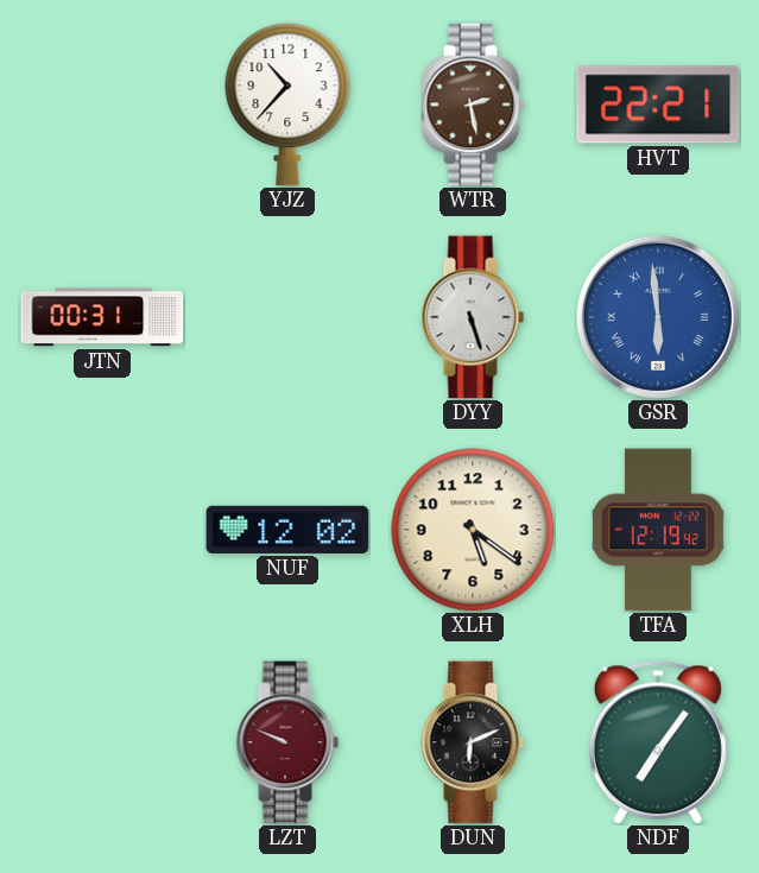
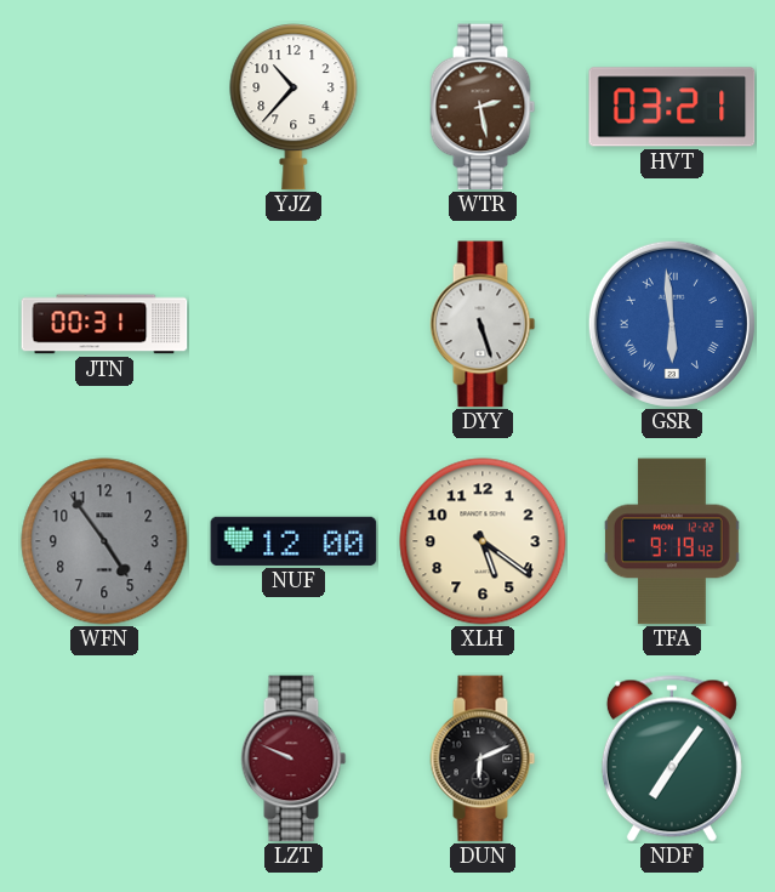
HVT: 22:21 -> 03:21 (672, 107)
WFN: none -> 4:54 (104, 541)
NUF: 12:02 -> 12:00 (294, 541)
TFA: 12:19 -> 9:19 (672, 541)
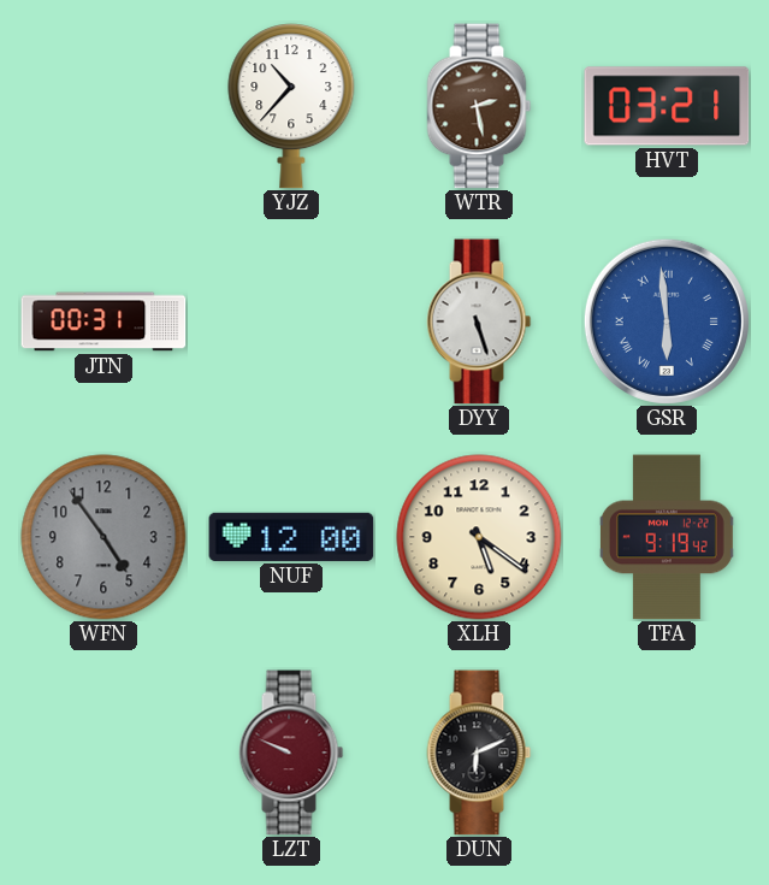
NDF: 7:06 -> none (672, 759)
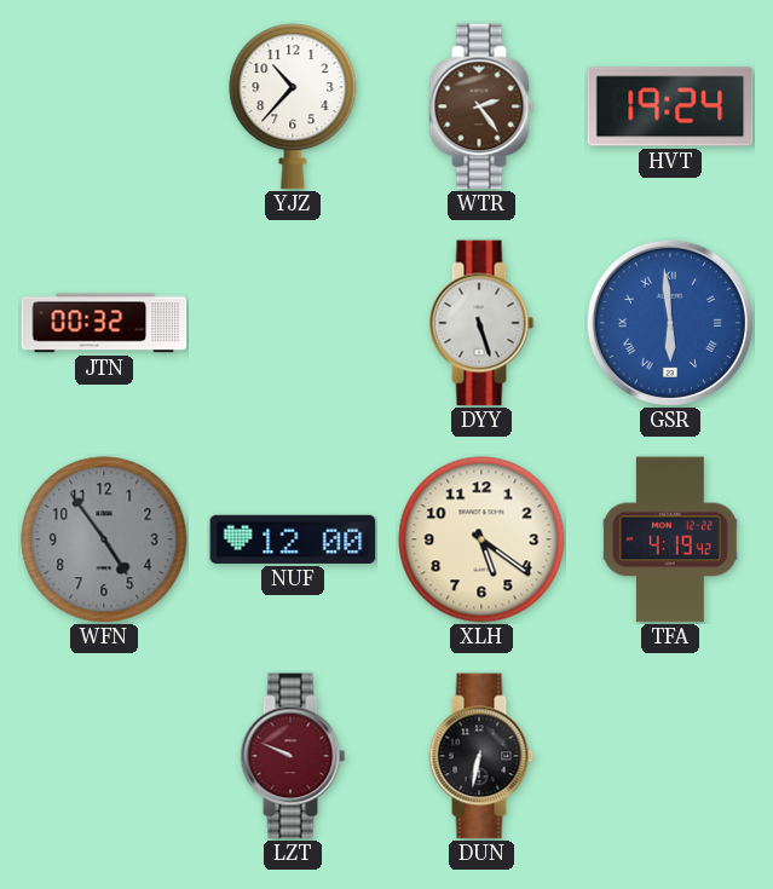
WTR: 2:28 -> 2:24 (481, 106)
HVT: 03:21 -> 19:24 (670, 106)
JTN: 00:31 -> 00:32 (104, 323)
TFA: 9:19 -> 4:19 (670, 539)
DUN: 6:11 -> 6:32 (481, 756)
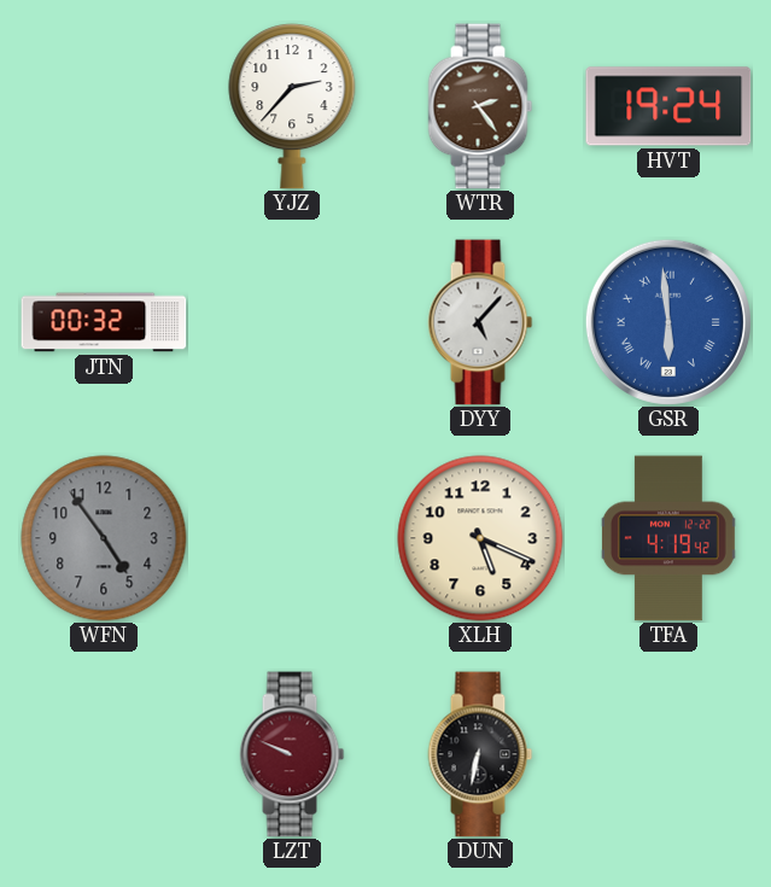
YJZ: 10:37 -> 2:37 (292, 106)
DYY: 5:27 -> 5:07 (480, 322)
NUF: 12:00 -> none (293, 539)
XLH: 5:21 -> 5:19 (480, 538)
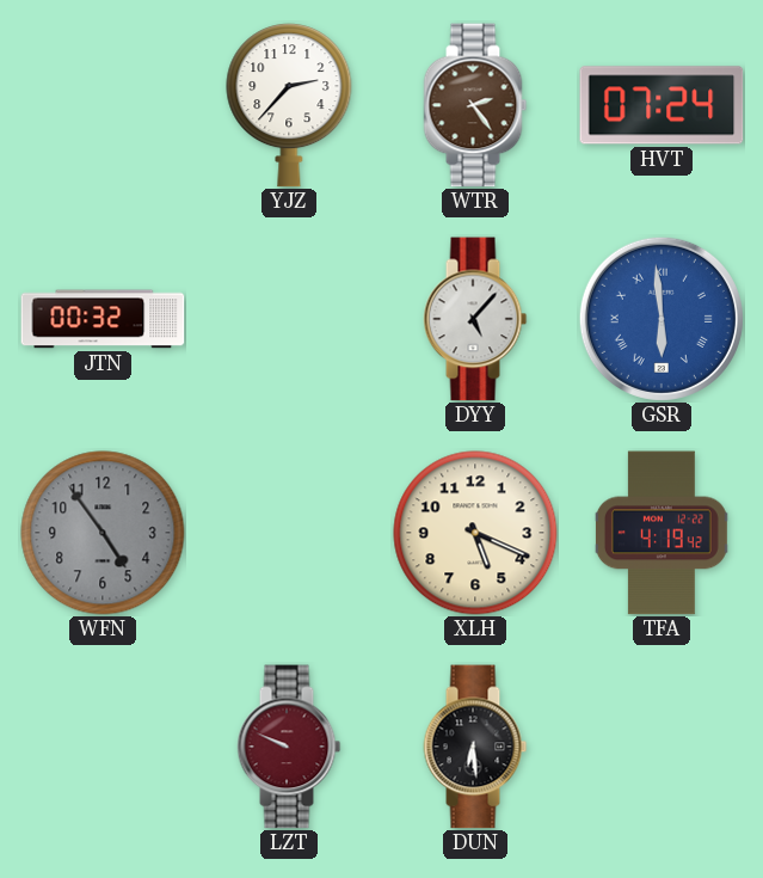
HVT: 19:24 -> 07:24 (662, 105)
DUN: 6:32 -> 6:29 (475, 747)
